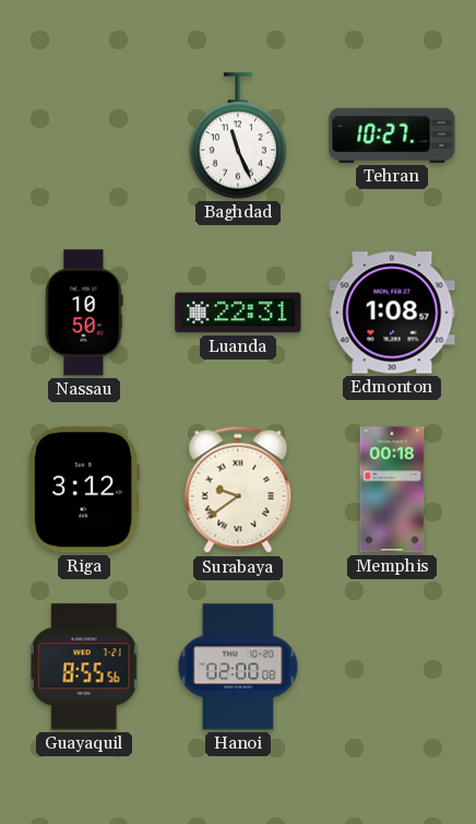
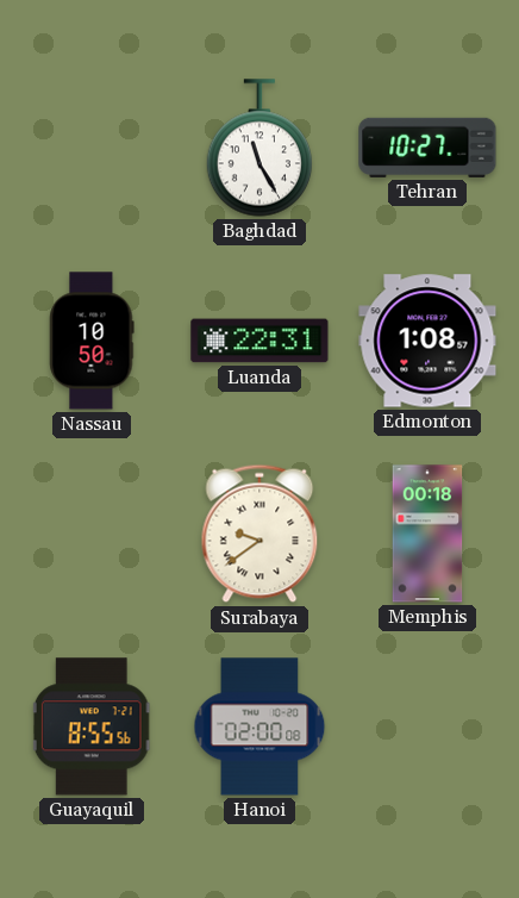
Baghdad: 11:26 -> 11:25 (258, 148)
Riga: 3:12 -> none (84, 490)
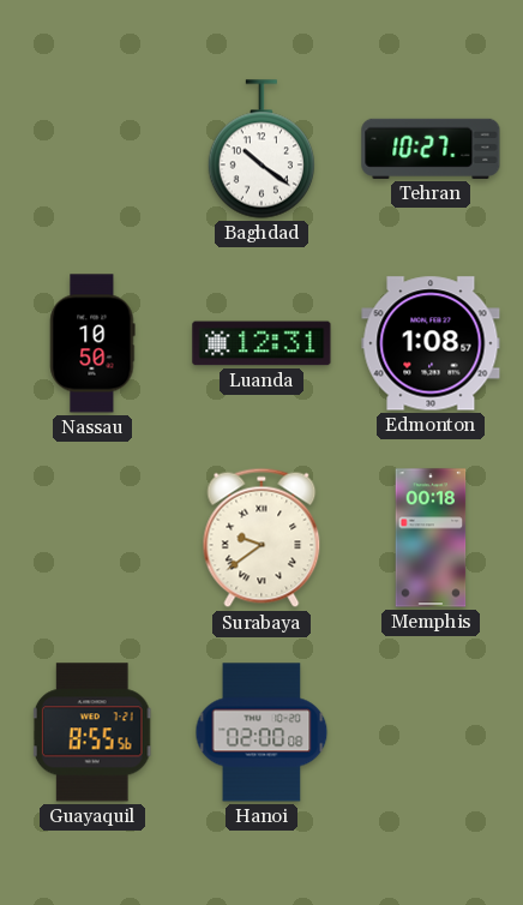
Baghdad: 11:25 -> 10:21 (260, 149)
Luanda: 22:31 -> 12:31 (261, 343)
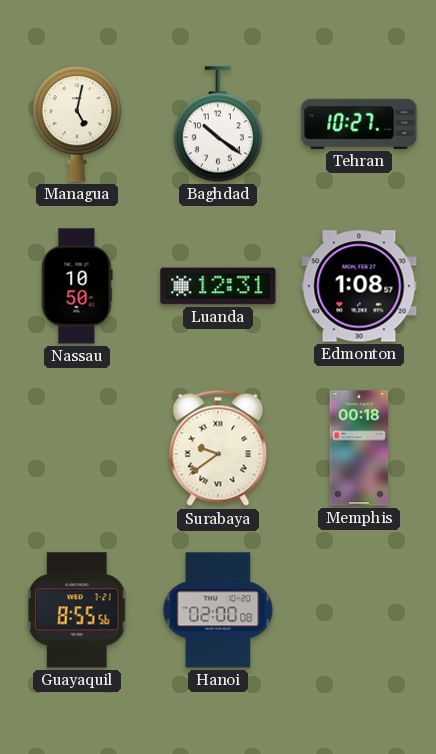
Managua: none -> 5:02 (76, 124)
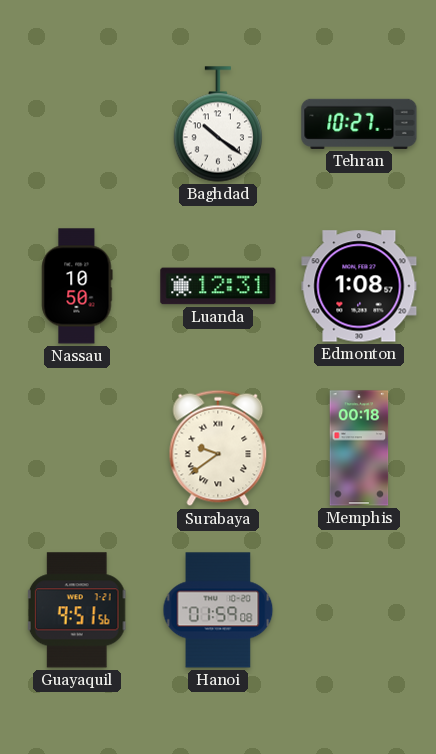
Managua: 5:02 -> none (76, 124)
Guayaquil: 8:55 -> 9:51 (77, 610)
Hanoi: 02:00 -> 01:59 (218, 610)
